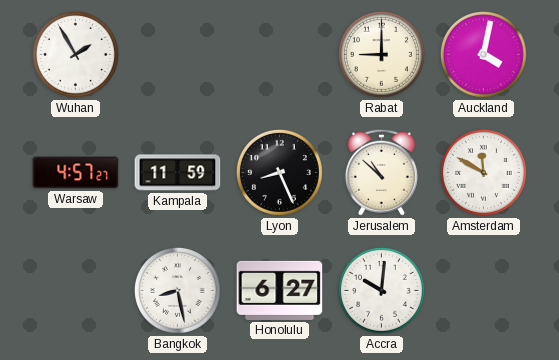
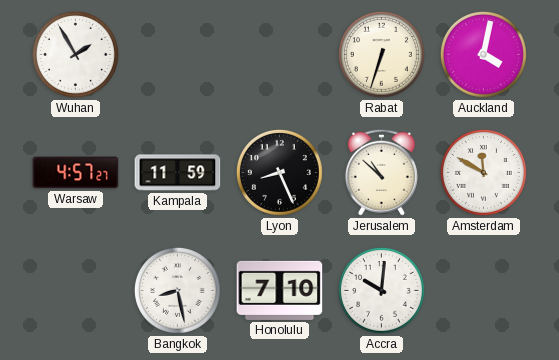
Rabat: 9:00 -> 6:33 (381, 54)
Honolulu: 6:27 -> 7:10 (280, 290)
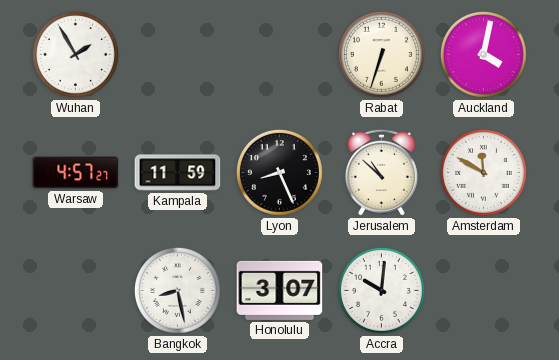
Honolulu: 7:10 -> 3:07 (280, 290)
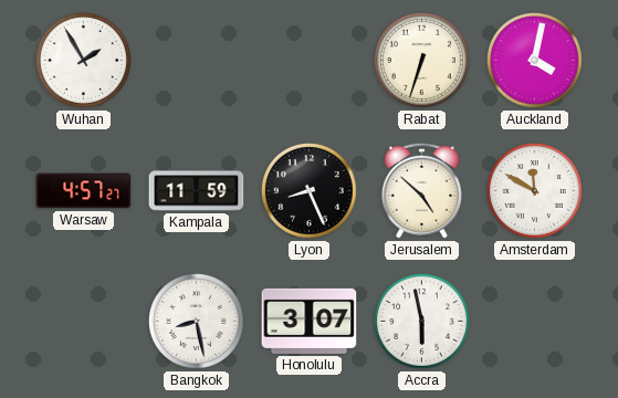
Jerusalem: 10:52 -> 4:52 (421, 190)
Accra: 10:01 -> 5:58 (421, 321)
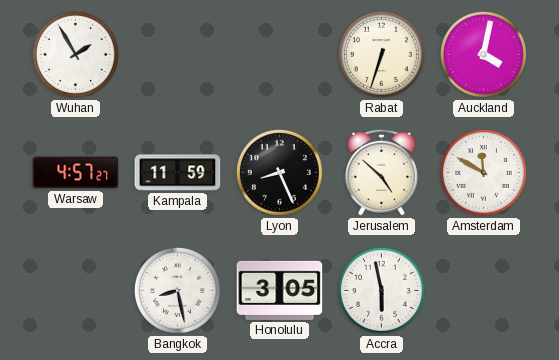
Honolulu: 3:07 -> 3:05 (280, 290)
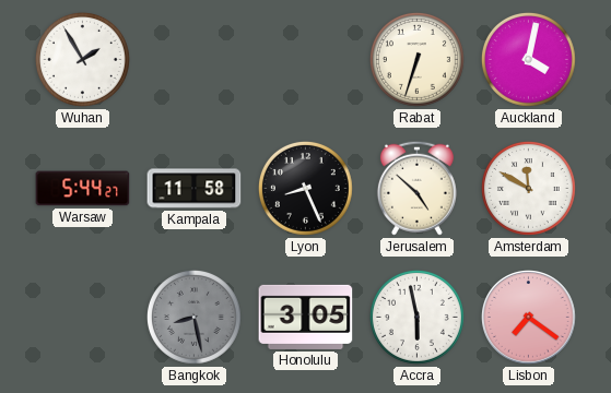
Warsaw: 4:57 -> 5:44 (83, 189)
Kampala: 11:59 -> 11:58 (195, 189)
Bangkok dial: white -> grey (193, 317)
Lisbon: none -> 7:21 (529, 318)
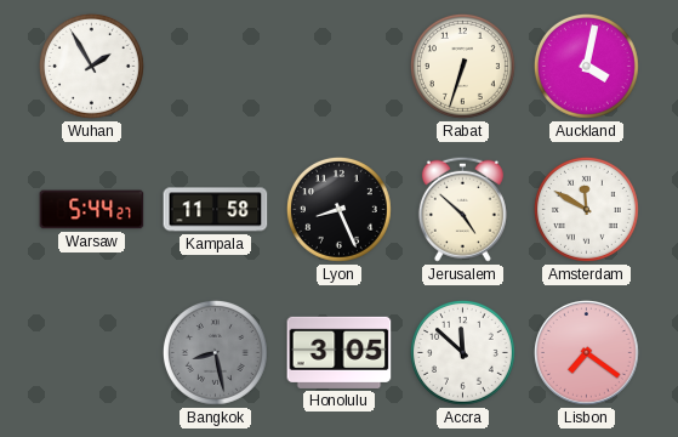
Accra: 5:58 -> 11:52 (462, 352)
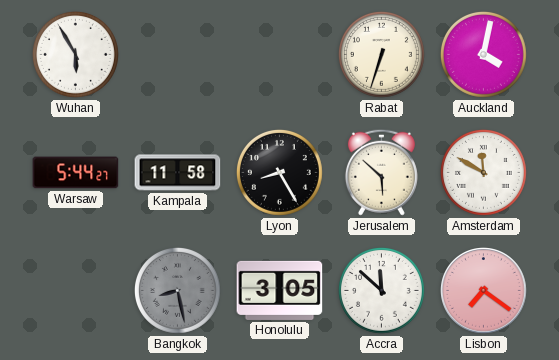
Wuhan: 1:55 -> 5:55 (75, 54)
Lyon: 8:26 -> 8:25 (279, 172)
Jerusalem: 4:52 -> 5:52 (381, 172)
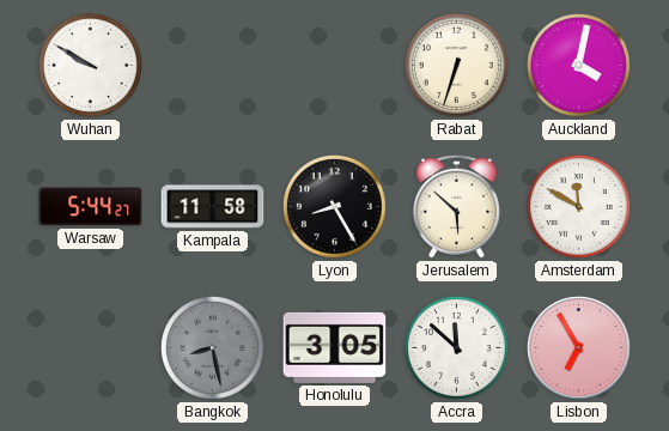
Wuhan: 5:55 -> 9:50 (90, 65)
Lisbon: 7:21 -> 6:55 (579, 348)
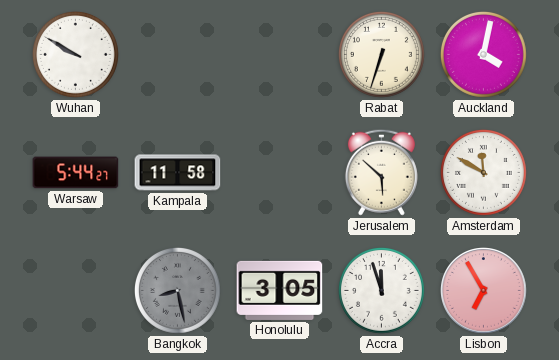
Lyon: 8:25 -> none (334, 206)
Accra: 11:52 -> 11:57 (381, 290)
